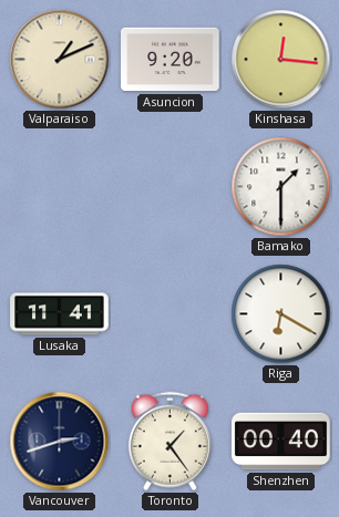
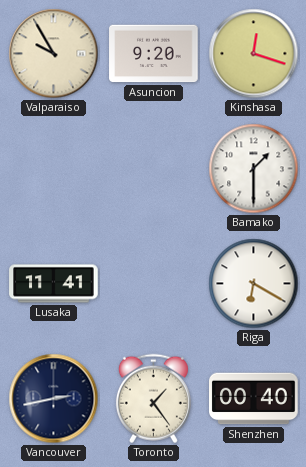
Valparaiso: 1:11 -> 9:55 (54, 54)
Kinshasa: 12:16 -> 12:18 (254, 54)
Vancouver: 2:42 -> 2:43 (54, 399)
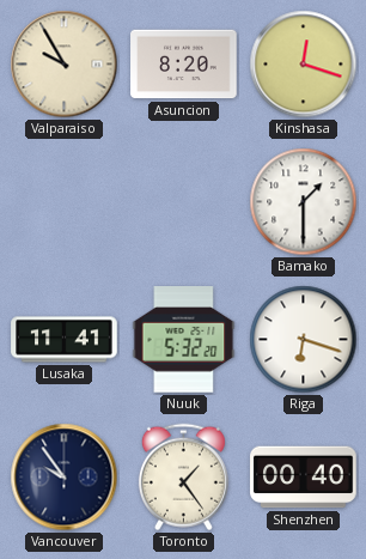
Asuncion: 9:20 -> 8:20 (184, 65)
Nuuk: none -> 5:32 (184, 340)
Riga: 6:20 -> 6:18 (304, 340)
Vancouver: 2:43 -> 9:54 (65, 478)
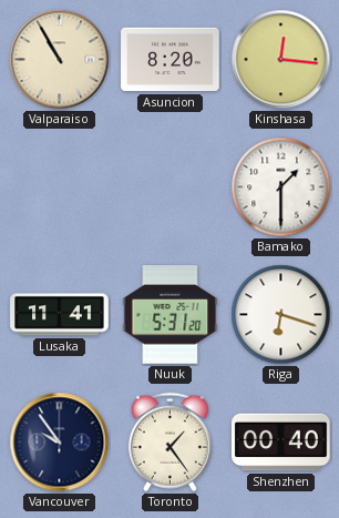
Valparaiso: 9:55 -> 10:55 (60, 60)
Kinshasa: 12:18 -> 12:16 (281, 60)
Nuuk: 5:32 -> 5:31 (171, 315)
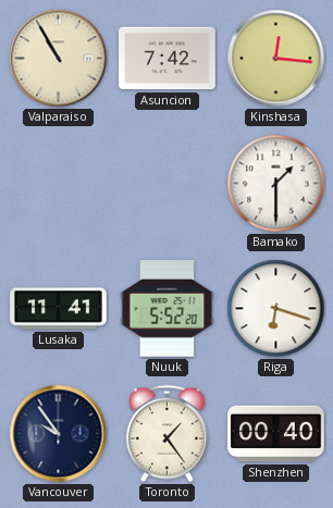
Asuncion: 8:20 -> 7:42 (168, 59)
Nuuk: 5:31 -> 5:52 (168, 309)
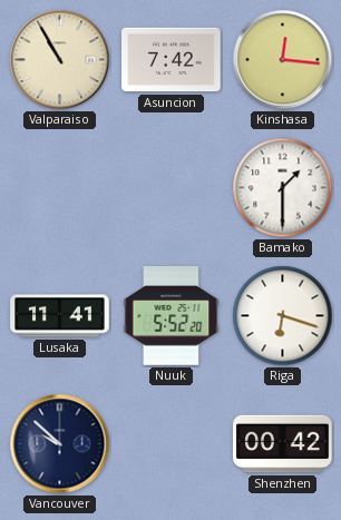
Vancouver: 9:54 -> 9:52 (60, 444)
Toronto: 1:24 -> none (166, 434)
Shenzhen: 00:40 -> 00:42 (283, 444)
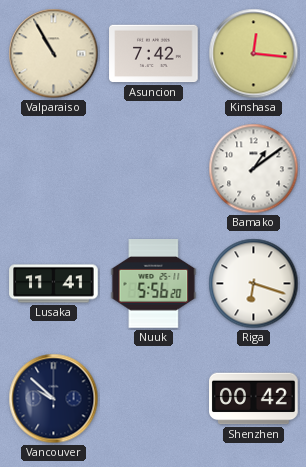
Bamako: 1:30 -> 1:09 (254, 169)
Nuuk: 5:52 -> 5:56 (154, 284)
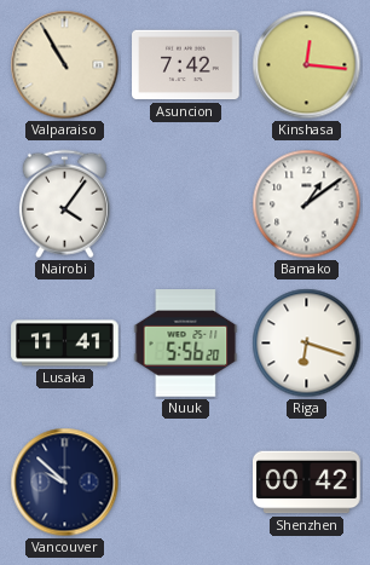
Nairobi: none -> 4:06 (64, 204)
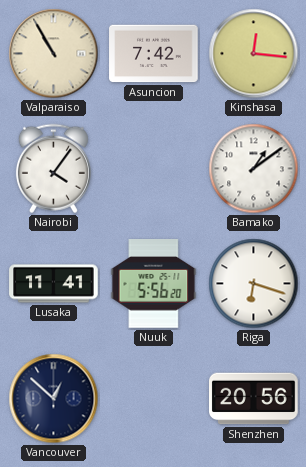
Vancouver: 9:52 -> 12:52 (54, 399)
Shenzhen: 00:42 -> 20:56 (254, 399)
